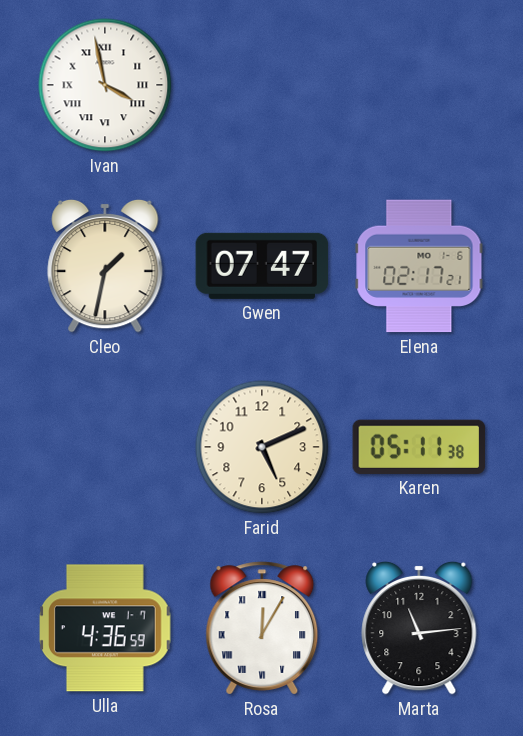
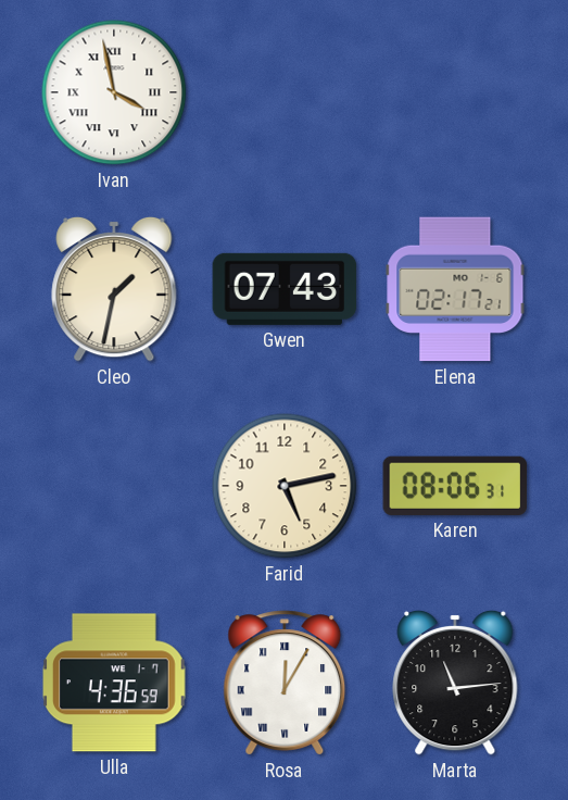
Gwen: 07:47 -> 07:43 (285, 289)
Farid: 5:11 -> 5:13 (285, 486)
Karen: 05:11 -> 08:06 (455, 486)
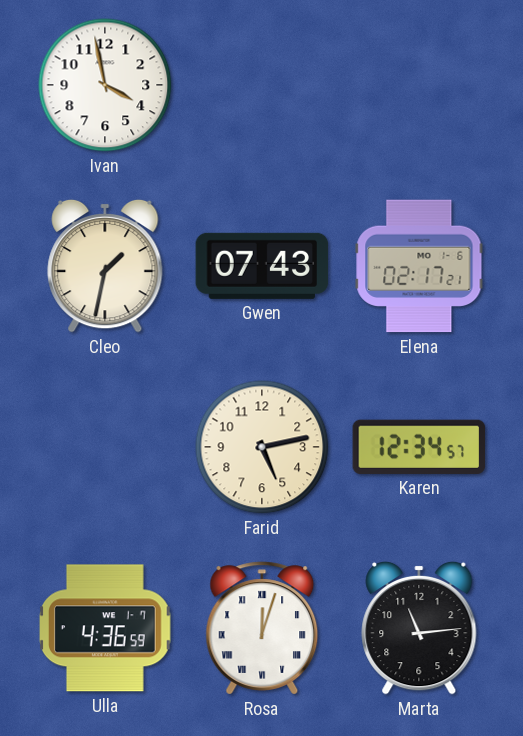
Ivan numerals: Roman -> Arabic (105, 85)
Karen: 08:06 -> 12:34 (419, 447)
Rosa: 12:05 -> 12:03 (262, 628)
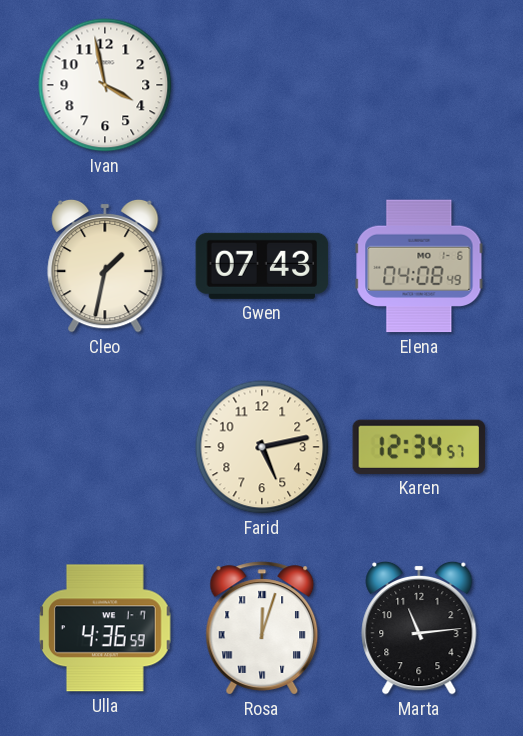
Elena: 02:17 -> 04:08 (419, 266)
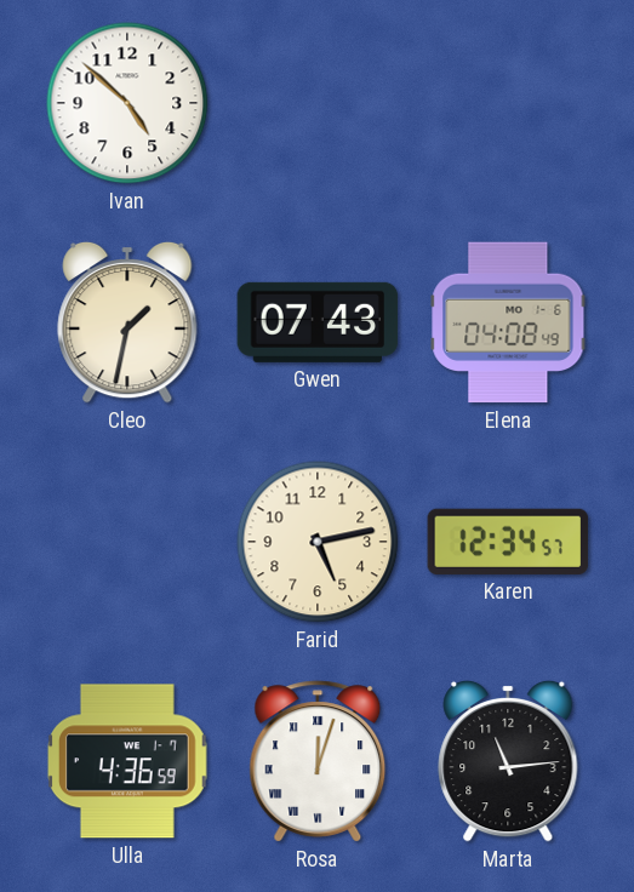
Ivan: 3:58 -> 4:52 (127, 103)
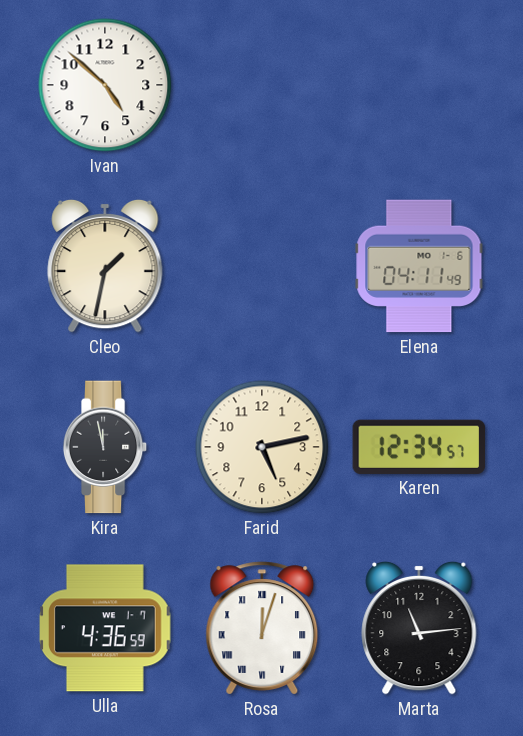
Gwen: 07:43 -> none (318, 322)
Elena: 04:08 -> 04:11 (419, 266)
Kira: none -> 11:58 (105, 447)
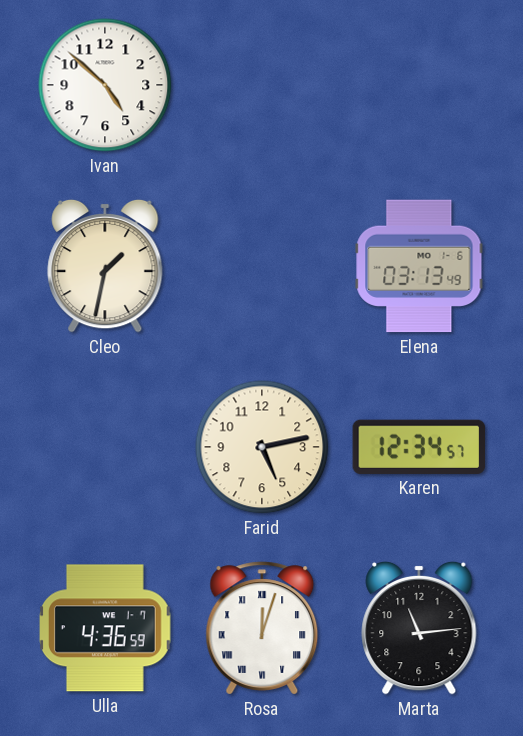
Elena: 04:11 -> 03:13 (419, 266)
Kira: 11:58 -> none (105, 447)
